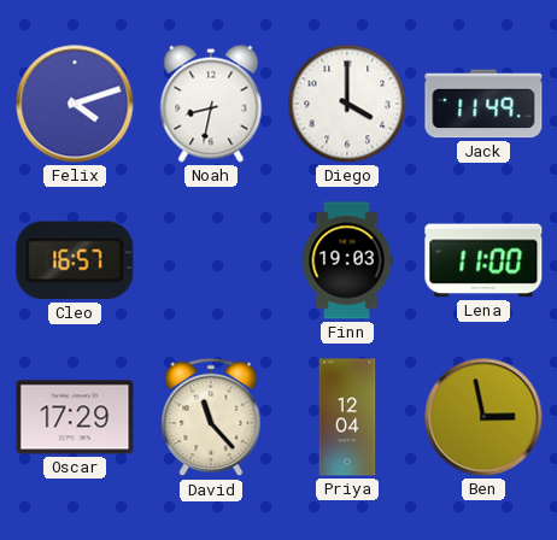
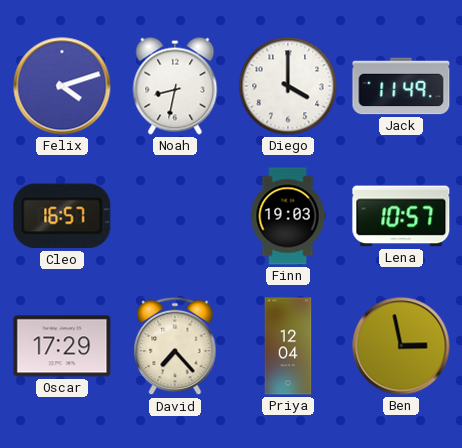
Lena: 11:00 -> 10:57 (401, 216)
David: 11:23 -> 7:23 (175, 346)
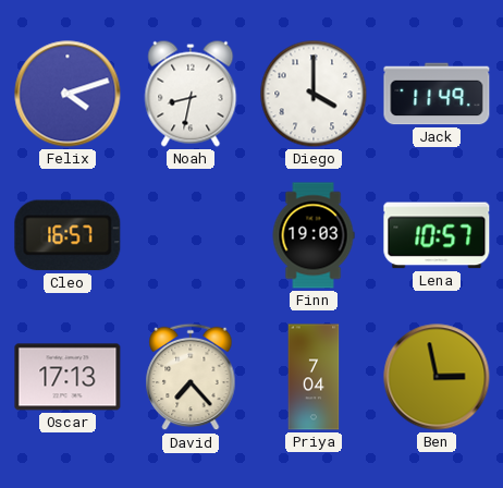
Oscar: 17:29 -> 17:13 (68, 377)
Priya: 12:04 -> 7:04 (314, 377)
